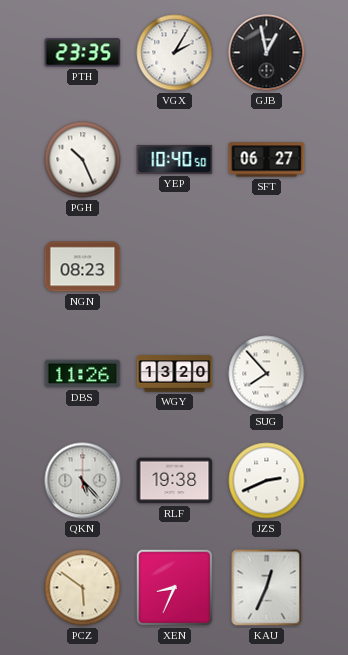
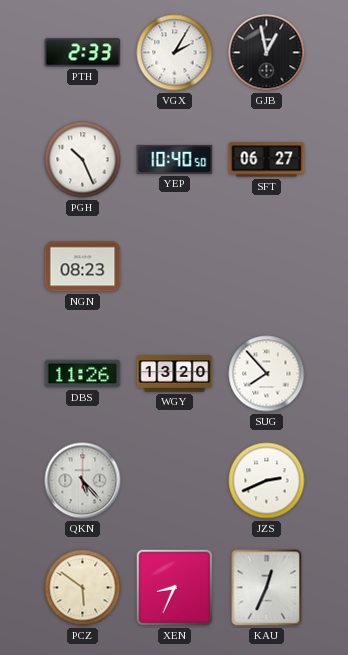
PTH: 23:35 -> 2:33 (83, 53)
RLF: 19:38 -> none (175, 481)
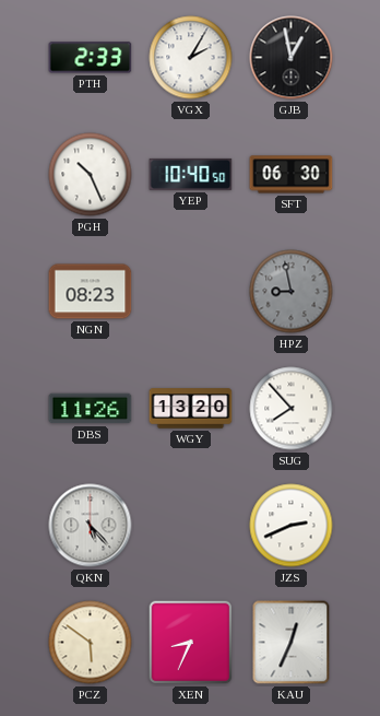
SFT: 06:27 -> 06:30 (292, 175)
HPZ: none -> 8:58 (292, 292)
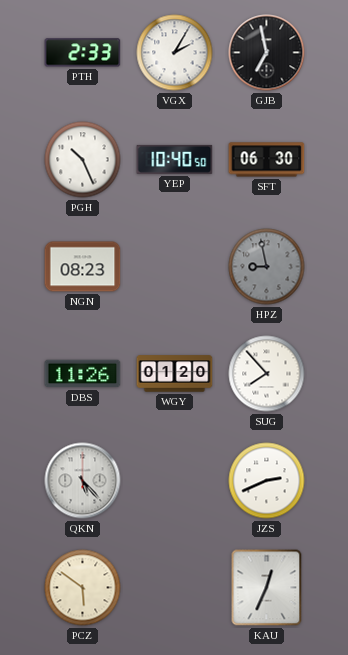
GJB: 12:58 -> 6:58 (267, 53)
WGY: 13:20 -> 01:20 (175, 374)
XEN: 8:34 -> none (191, 643)
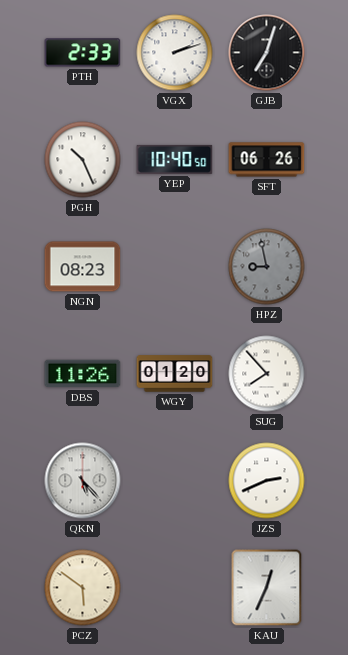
VGX: 2:05 -> 2:12 (175, 53)
GJB: 6:58 -> 7:03 (267, 53)
SFT: 06:30 -> 06:26 (267, 160)
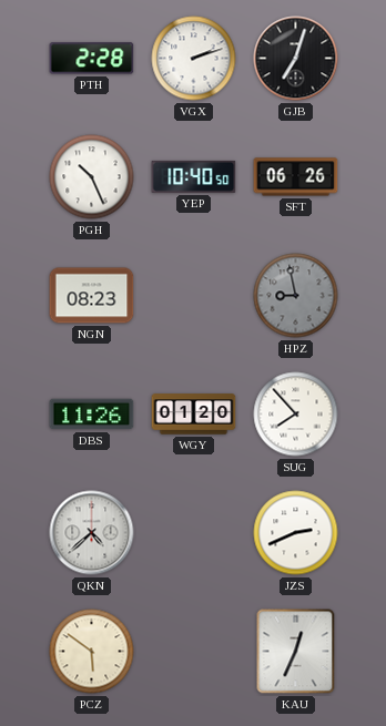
PTH: 2:33 -> 2:28 (92, 59)
QKN: 5:23 -> 4:38 (92, 533)
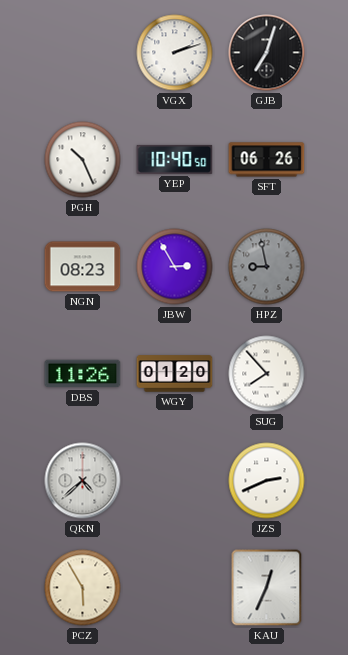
PTH: 2:28 -> none (92, 59)
JBW: none -> 2:55 (175, 267)
PCZ: 5:51 -> 5:55 (83, 588)
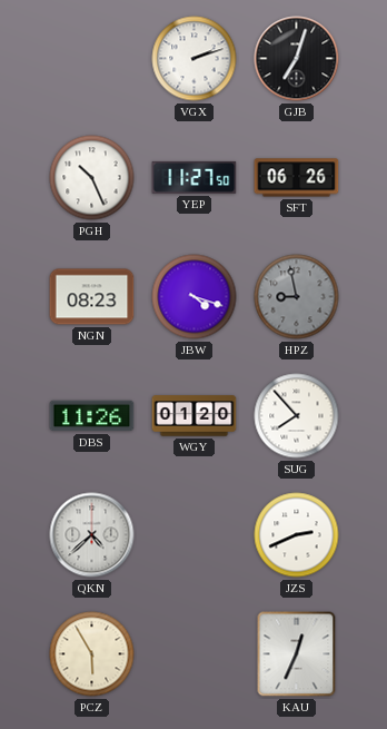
YEP: 10:40 -> 11:27 (195, 177)
JBW: 2:55 -> 4:18 (195, 297)
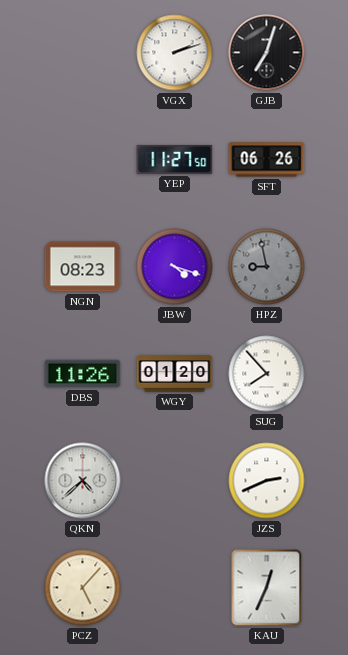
PGH: 10:26 -> none (92, 178)
PCZ: 5:55 -> 5:07 (83, 588)
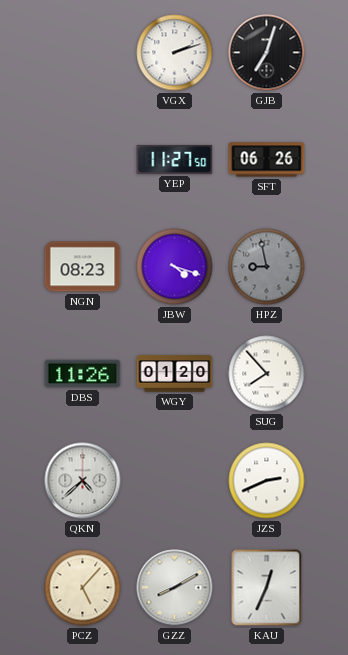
GZZ: none -> 8:10 (175, 588)
